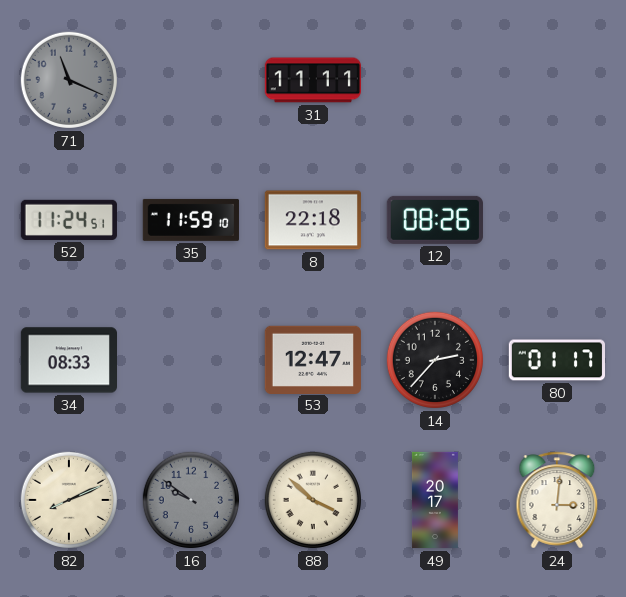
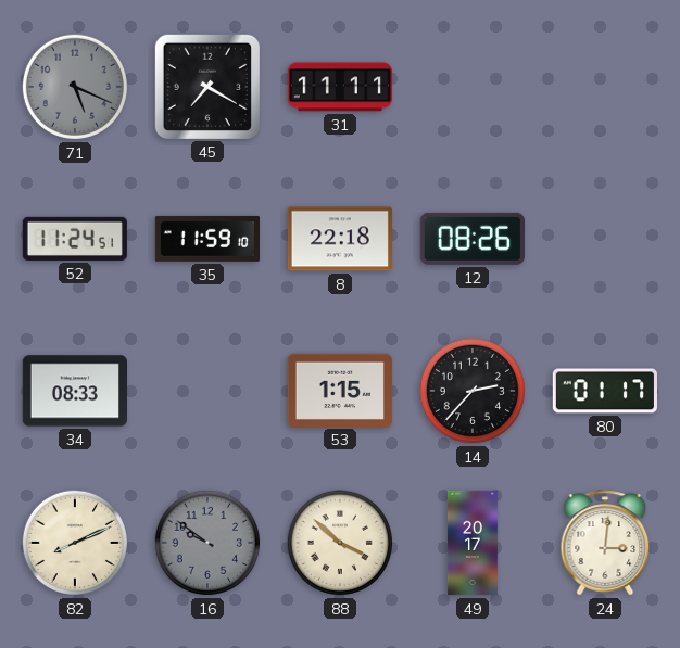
71: 11:19 -> 5:19 (75, 87)
45: none -> 7:20 (207, 87)
53: 12:47 -> 1:15 (340, 390)
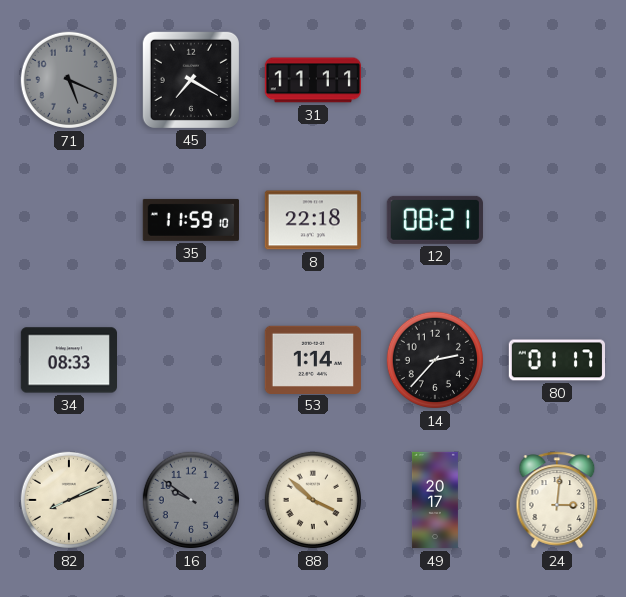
52: 11:24 -> none (74, 239)
12: 08:26 -> 08:21 (435, 220)
53: 1:15 -> 1:14 (313, 359)
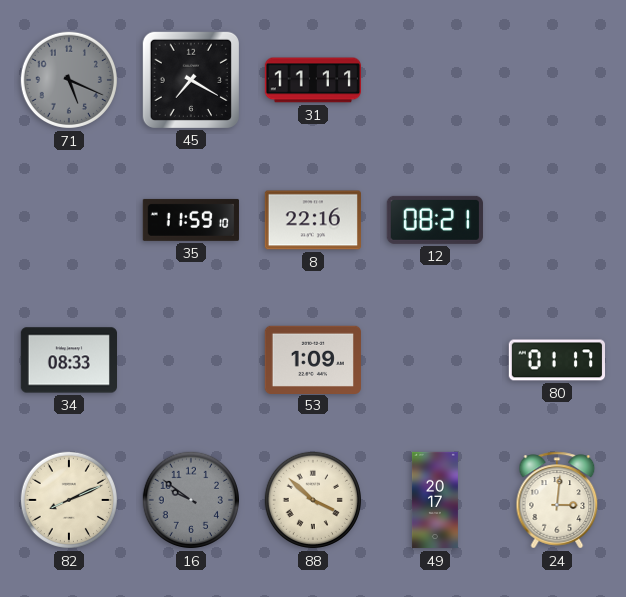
8: 22:18 -> 22:16 (313, 220)
53: 1:14 -> 1:09 (313, 359)
14: 2:37 -> none (435, 360)
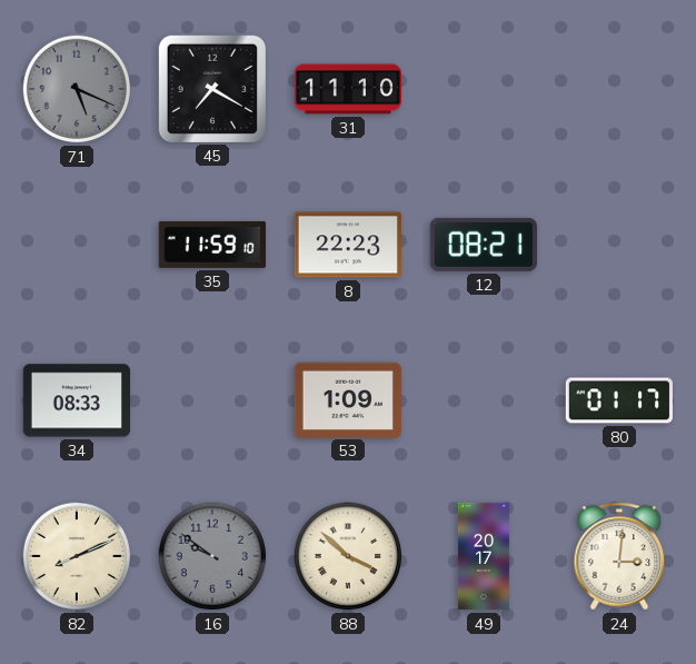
31: 11:11 -> 11:10 (347, 89)
8: 22:16 -> 22:23 (348, 245)
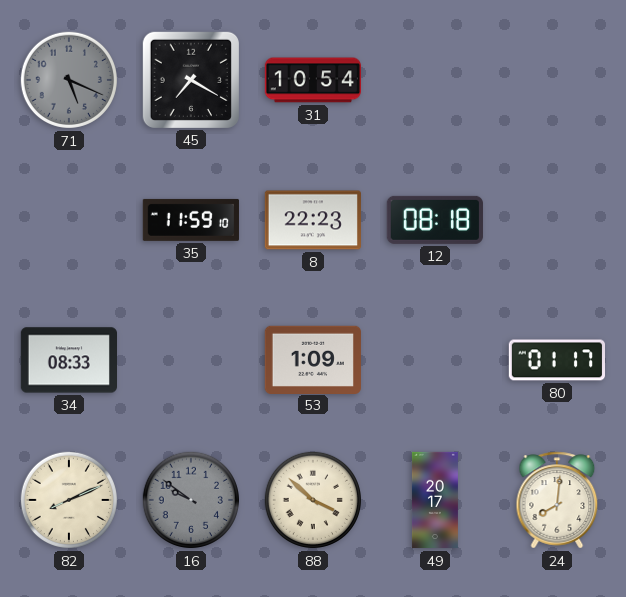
31: 11:10 -> 10:54 (312, 80)
12: 08:21 -> 08:18 (435, 220)
24: 3:01 -> 8:01 (557, 500)
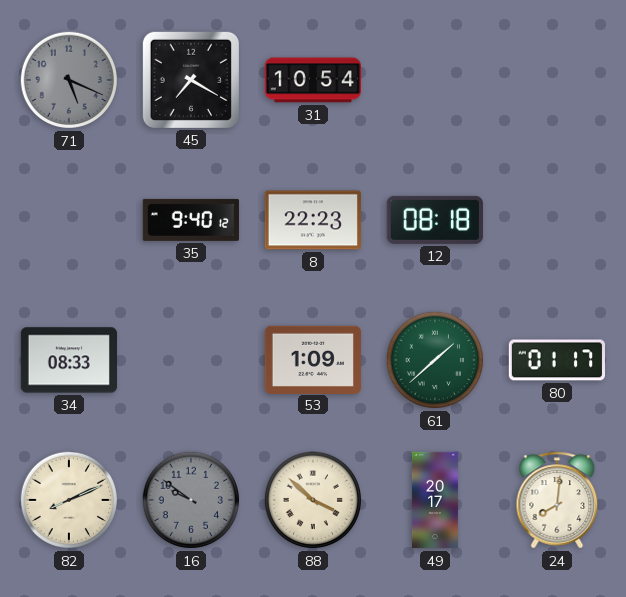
35: 11:59 -> 9:40 (191, 220)
61: none -> 1:38 (435, 360)
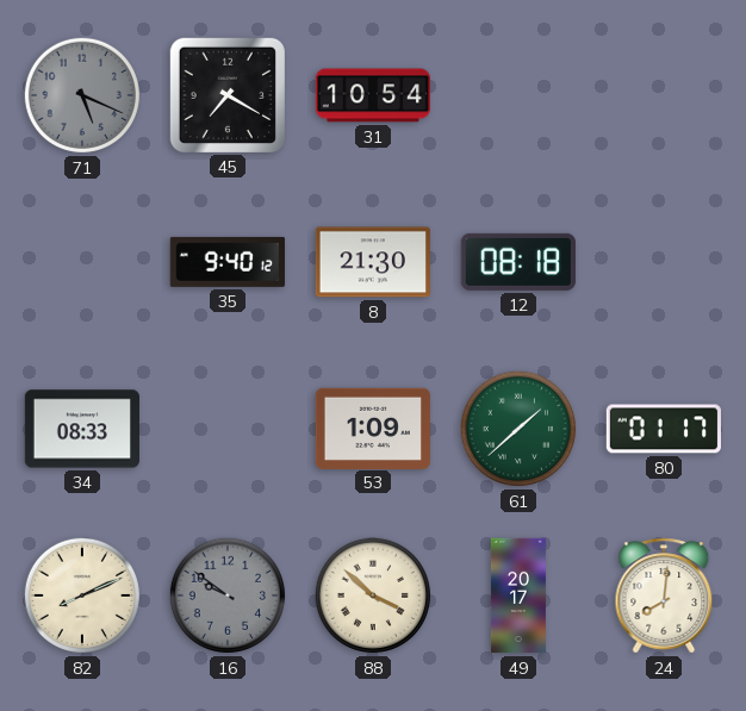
8: 22:23 -> 21:30 (373, 262)
